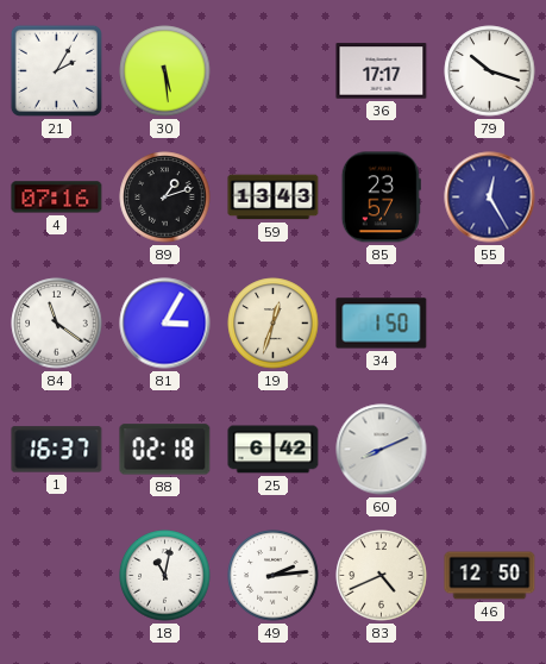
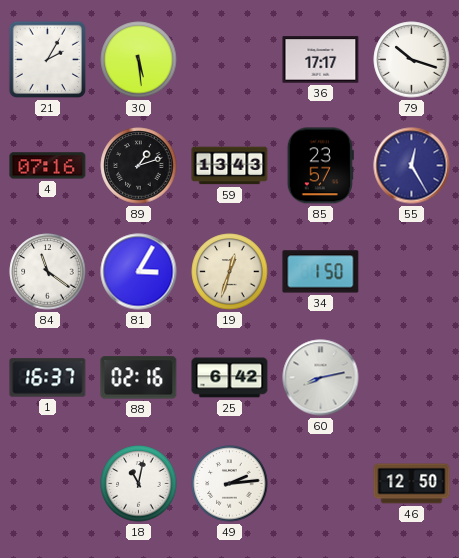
88: 02:18 -> 02:16 (139, 378)
60: 8:11 -> 8:13 (321, 378)
83: 4:41 -> none (382, 576)
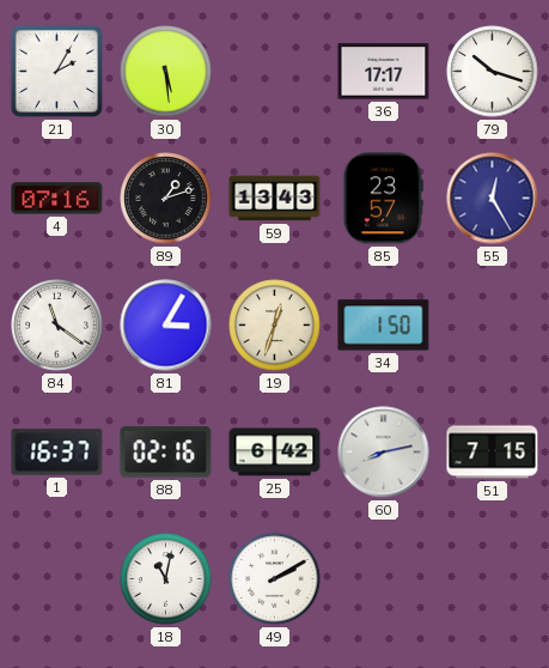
51: none -> 7:15 (493, 453)
49: 2:14 -> 2:10 (275, 579)
46: 12:50 -> none (412, 484)
